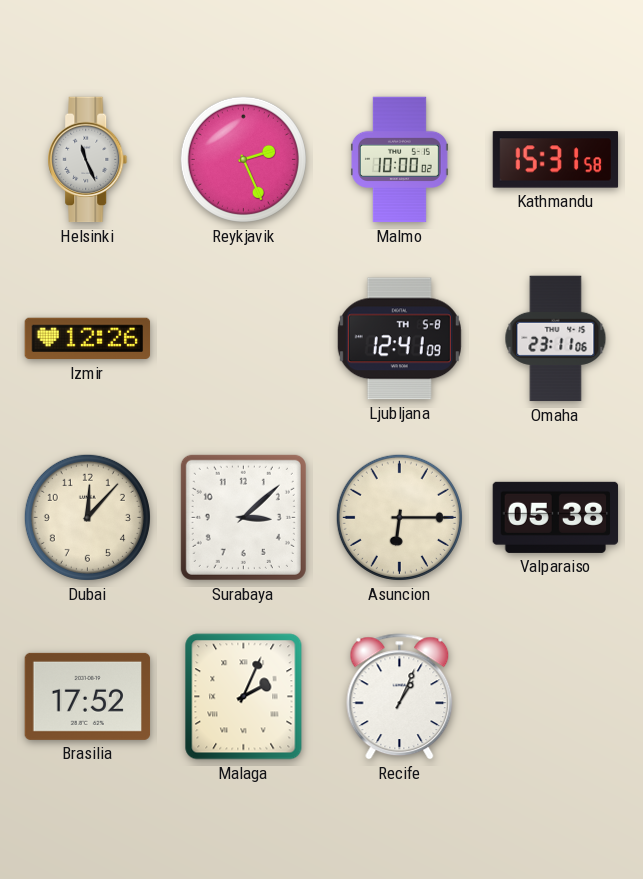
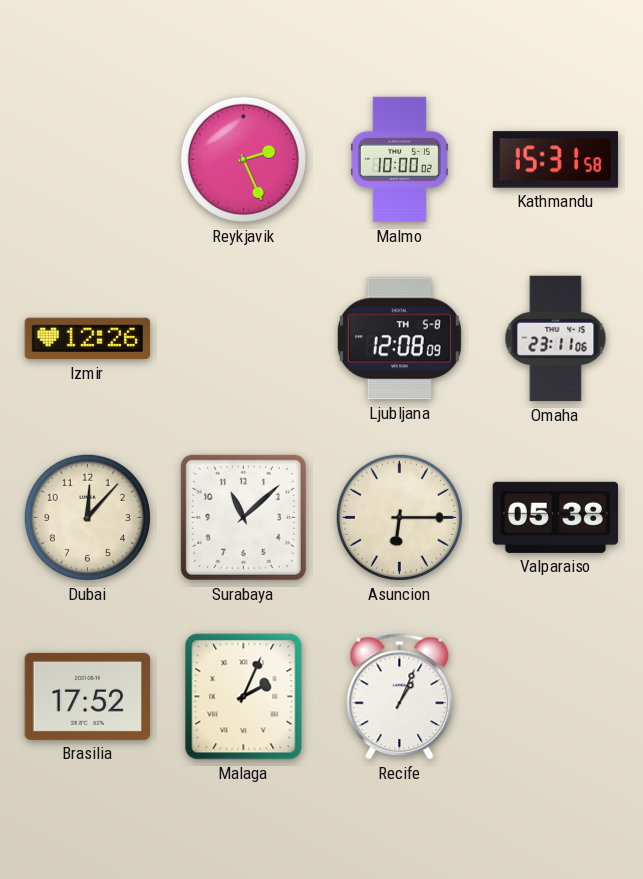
Helsinki: 11:26 -> none (88, 160)
Ljubljana: 12:41 -> 12:08 (399, 339)
Surabaya: 3:08 -> 11:08 (243, 517)
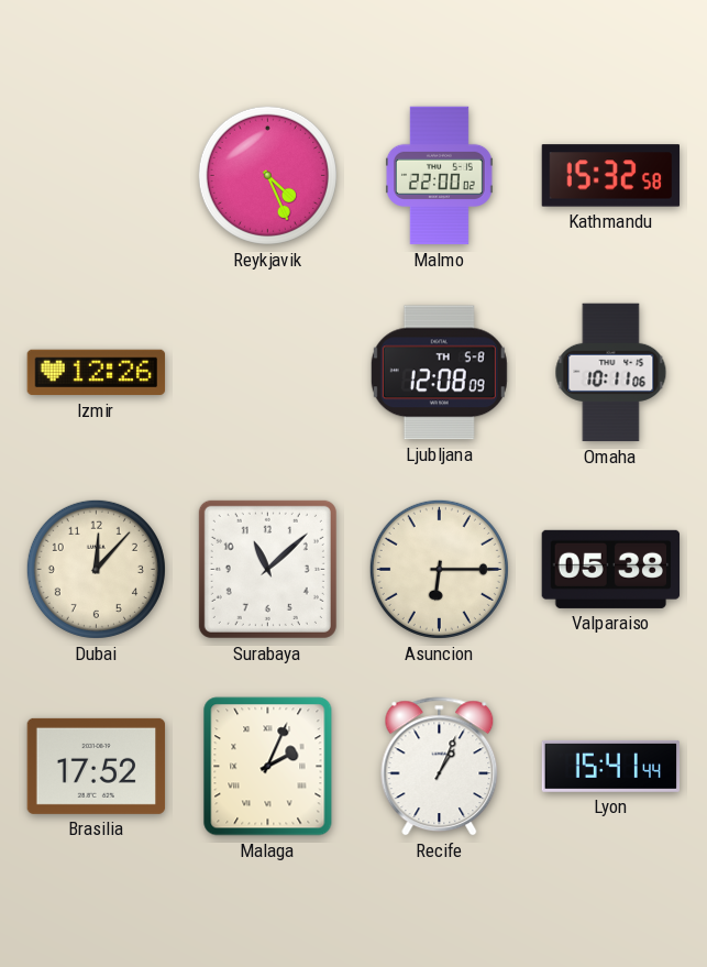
Reykjavik: 2:26 -> 4:26 (267, 175)
Malmo: 10:00 -> 22:00 (439, 176)
Kathmandu: 15:31 -> 15:32 (611, 176)
Omaha: 23:11 -> 10:11 (611, 373)
Lyon: none -> 15:41 (611, 766)
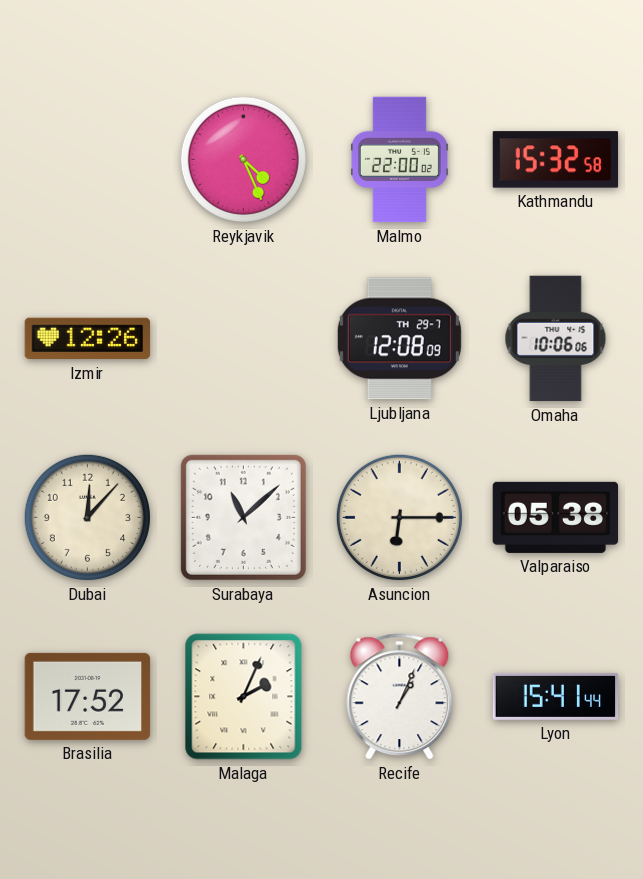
Ljubljana date: TH 5-8 -> TH 29-7 (399, 339)
Omaha: 10:11 -> 10:06 (556, 339)
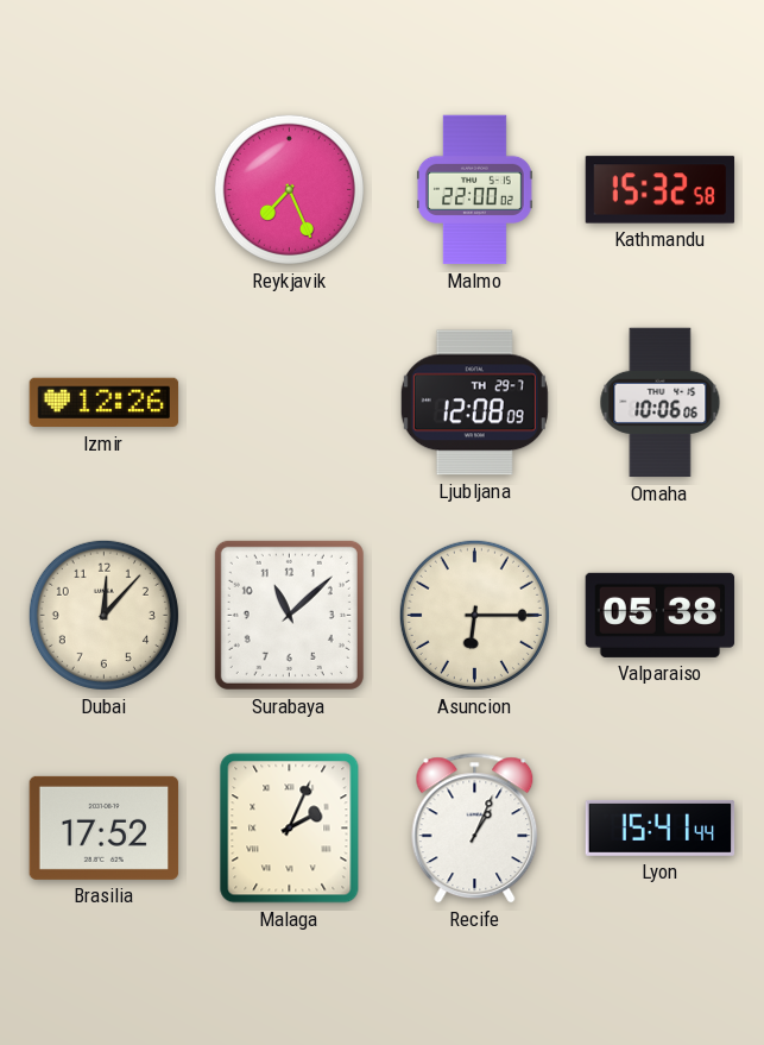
Reykjavik: 4:26 -> 7:26 (289, 189)
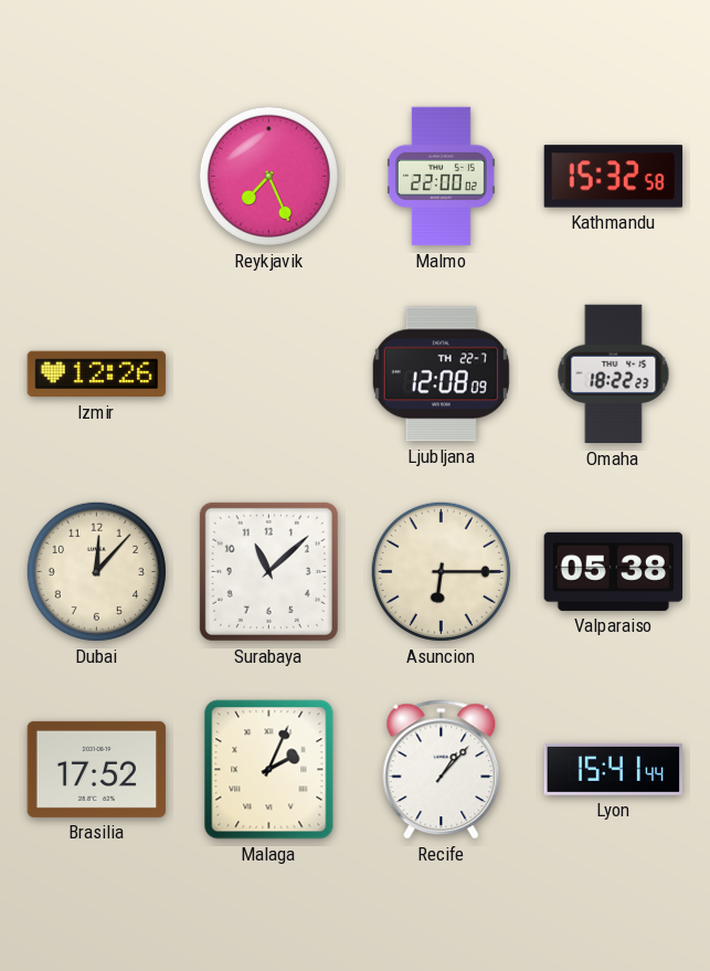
Ljubljana date: TH 29-7 -> TH 22-7 (441, 374)
Omaha: 10:06 -> 18:22 (614, 374)
Recife: 1:04 -> 1:07 (442, 770)
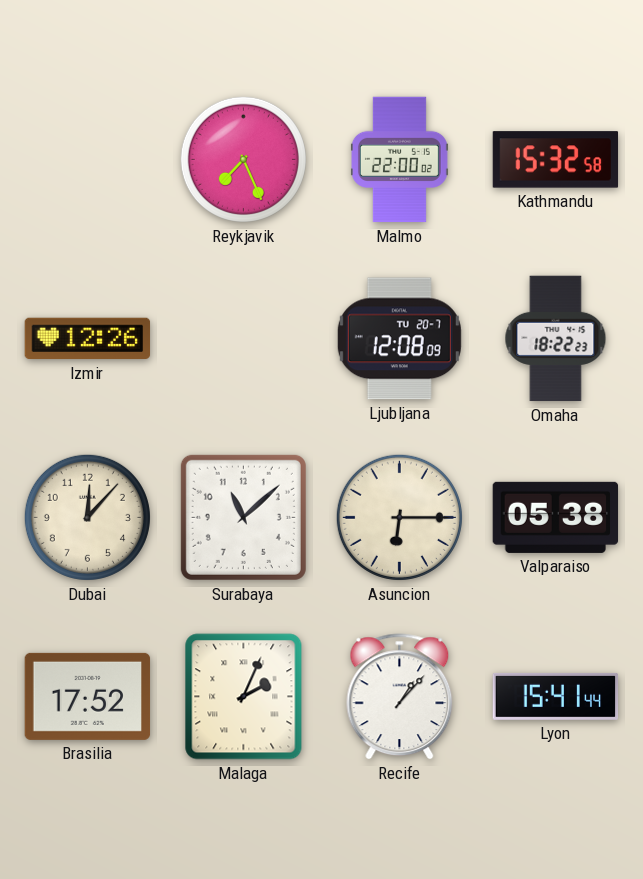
Ljubljana date: TH 22-7 -> TU 20-7 (399, 339)
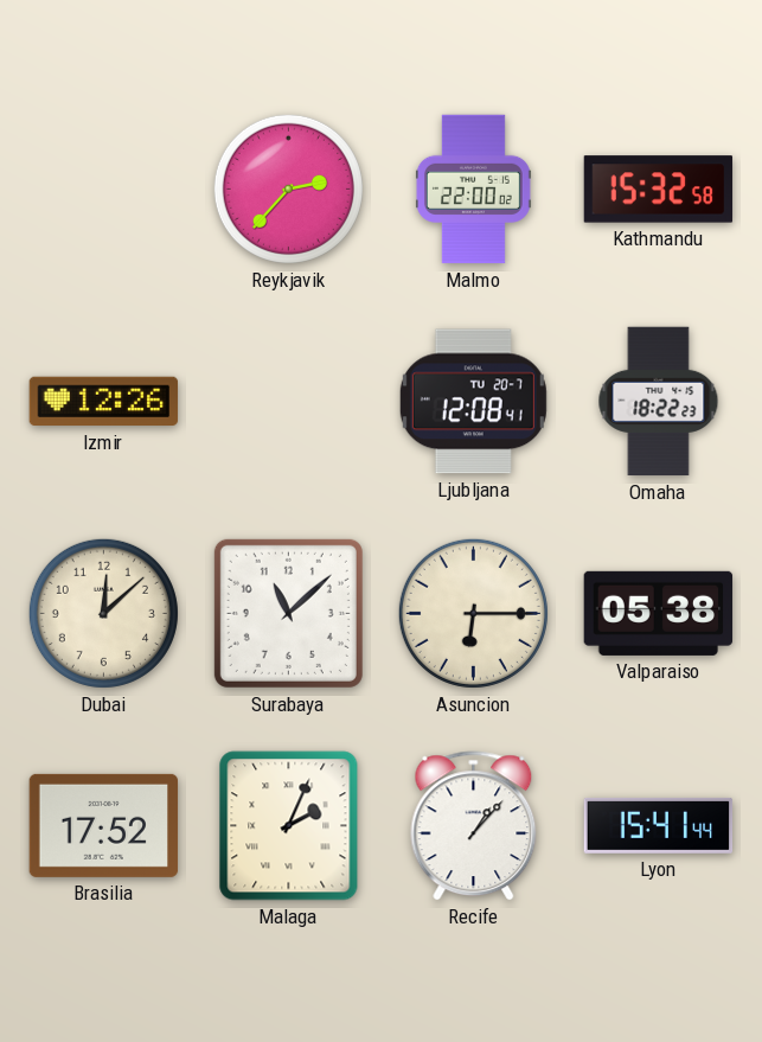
Reykjavik: 7:26 -> 2:37 (288, 188)
Ljubljana: 12:08:09 -> 12:08:41 (473, 402)
Dubai: 12:07 -> 12:08 (103, 613)
